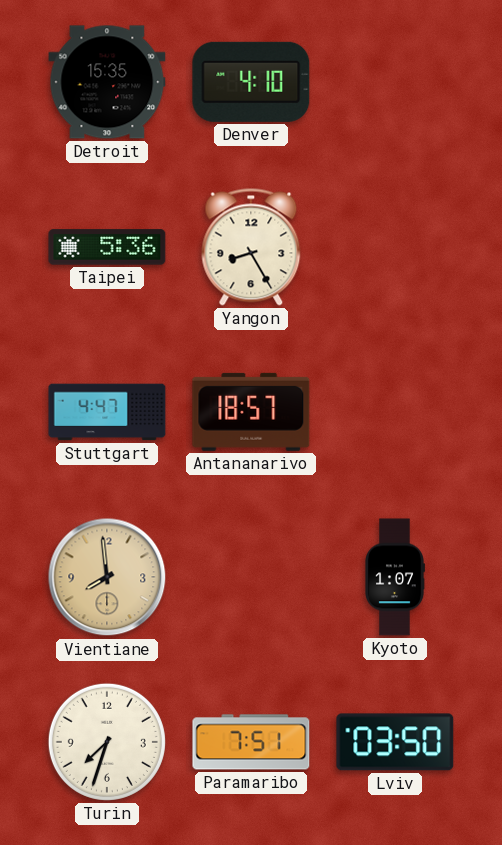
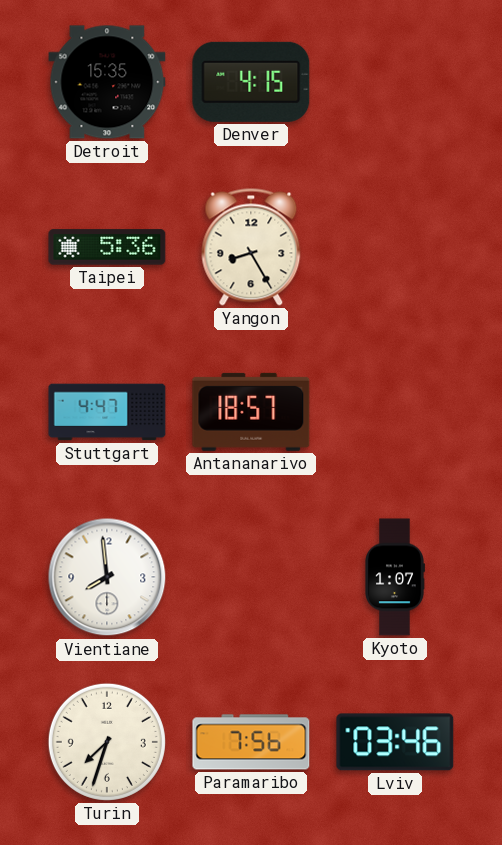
Denver: 4:10 -> 4:15 (251, 82)
Vientiane dial: champagne -> white (107, 577)
Paramaribo: 7:51 -> 7:56 (251, 742)
Lviv: 03:50 -> 03:46 (395, 742)
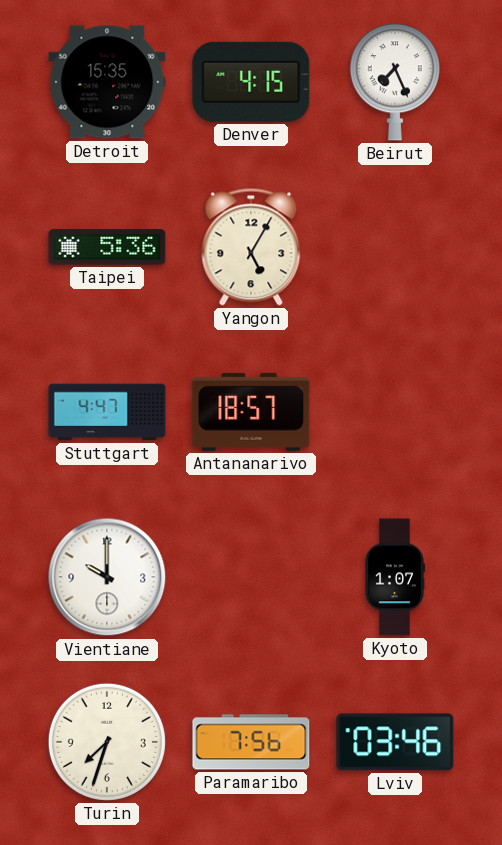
Beirut: none -> 7:26 (395, 82)
Yangon: 8:25 -> 5:05 (251, 247)
Vientiane: 7:59 -> 10:00 (107, 577)
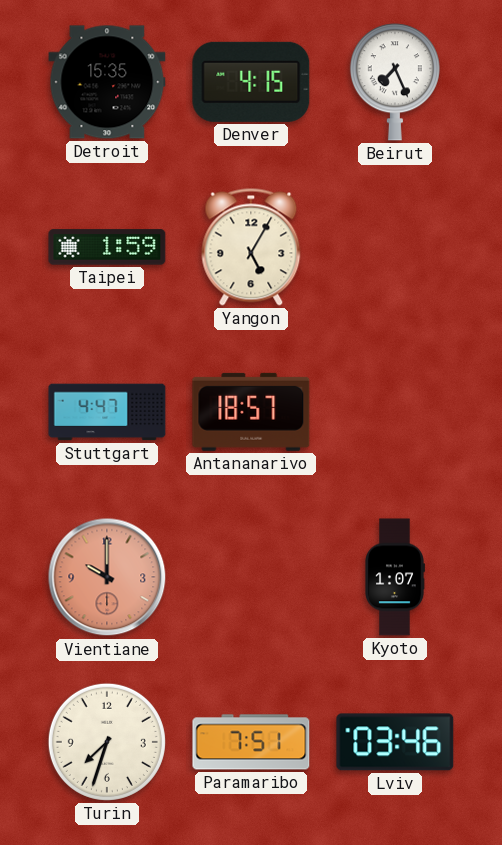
Taipei: 5:36 -> 1:59 (107, 247)
Vientiane dial: white -> salmon (107, 577)
Paramaribo: 7:56 -> 7:51 (251, 742)
